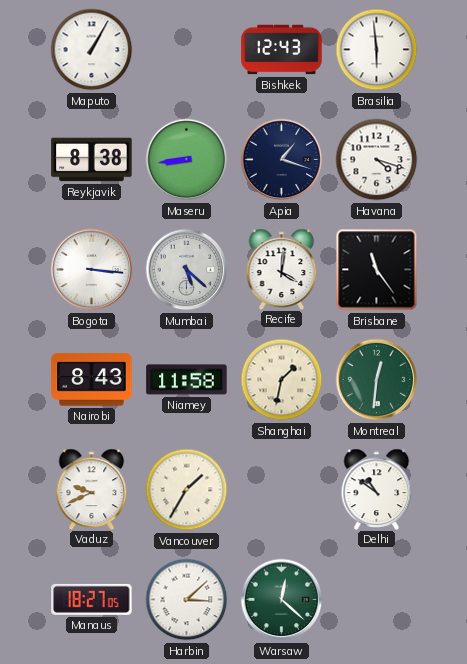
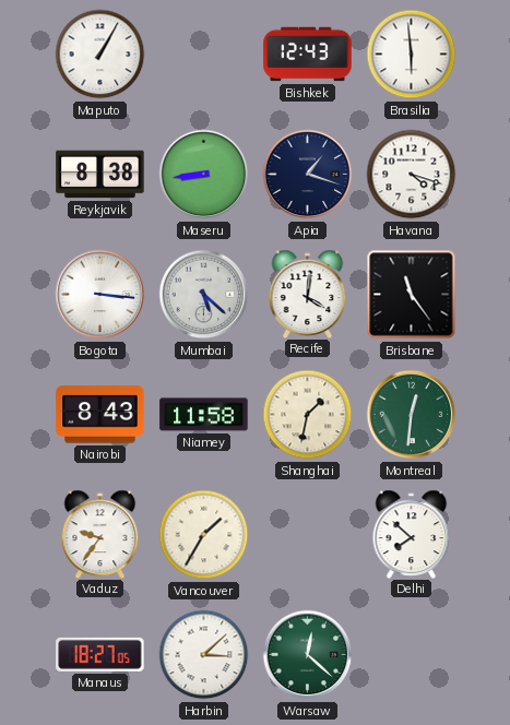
Vaduz: 9:41 -> 9:36 (100, 534)
Delhi: 10:51 -> 7:52 (412, 534)
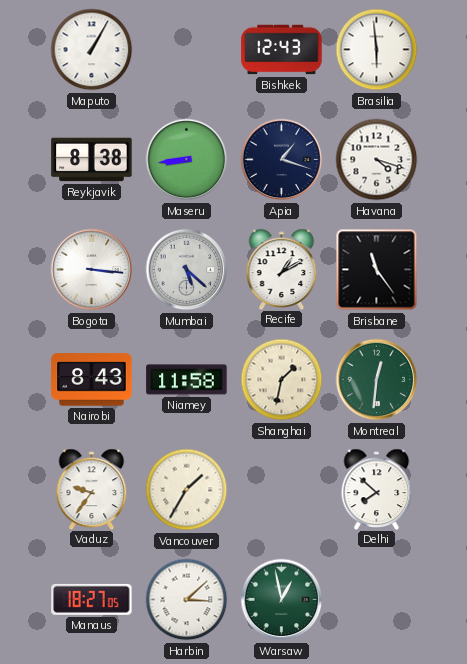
Recife: 4:01 -> 1:10 (282, 269)
Warsaw: 12:22 -> 12:58 (282, 600)
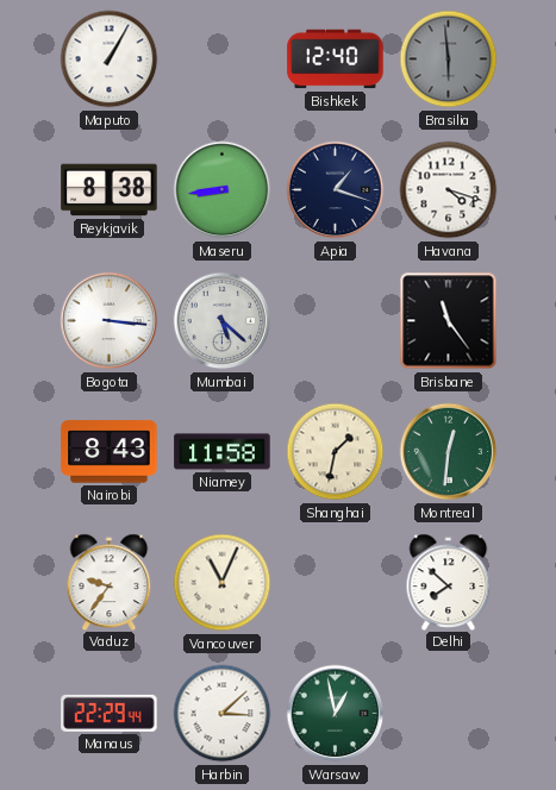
Bishkek: 12:43 -> 12:40 (336, 59)
Brasilia dial: white -> grey (449, 59)
Recife: 1:10 -> none (282, 269)
Vancouver: 1:35 -> 11:04 (223, 583)
Manaus: 18:27 -> 22:29 (110, 713)
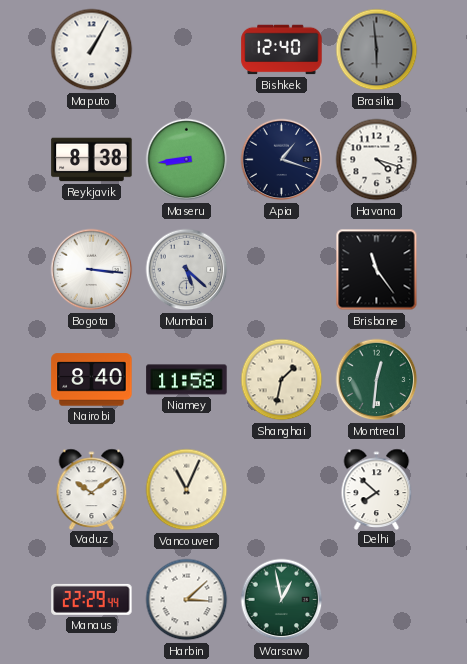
Nairobi: 8:43 -> 8:40 (92, 380)
Vaduz: 9:36 -> 10:09 (92, 489)
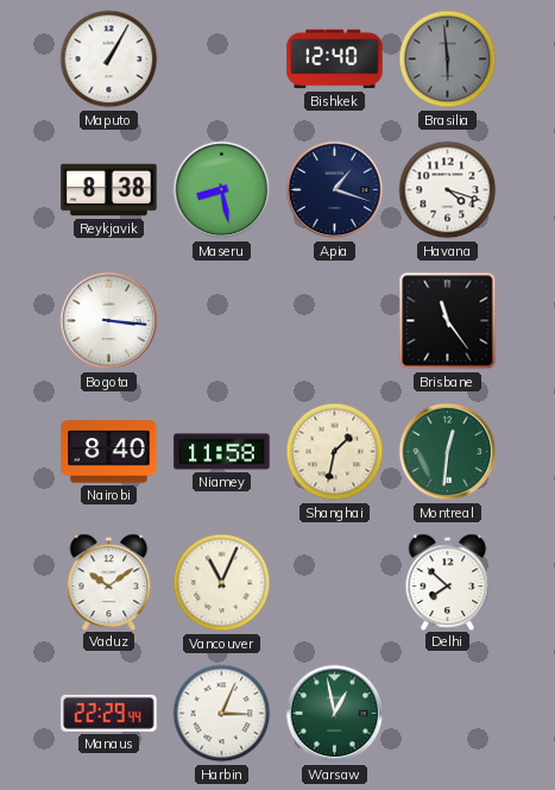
Maseru: 8:44 -> 8:28 (222, 190)
Mumbai: 5:22 -> none (187, 270)
Harbin: 3:08 -> 3:04 (222, 714)
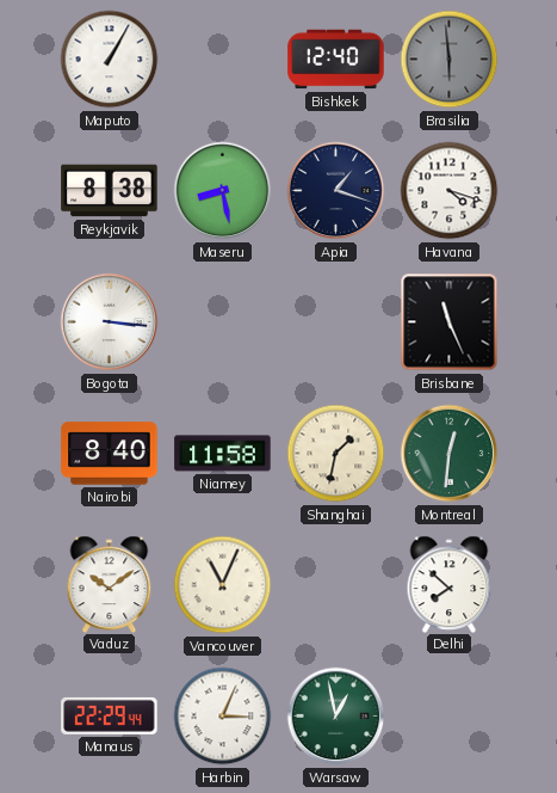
Brisbane: 11:24 -> 11:26 (450, 322)
